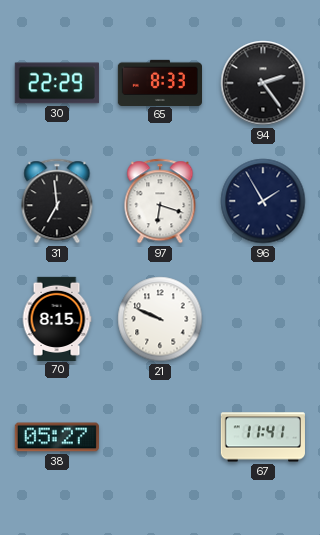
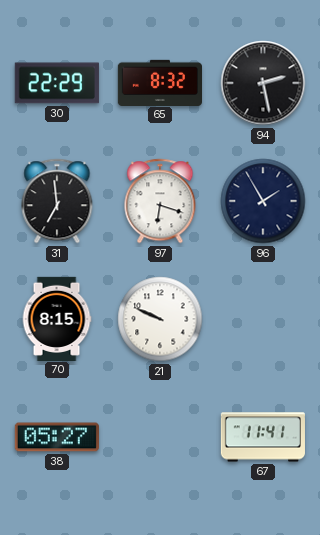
65: 8:33 -> 8:32 (159, 82)
94: 2:24 -> 2:28 (263, 83)
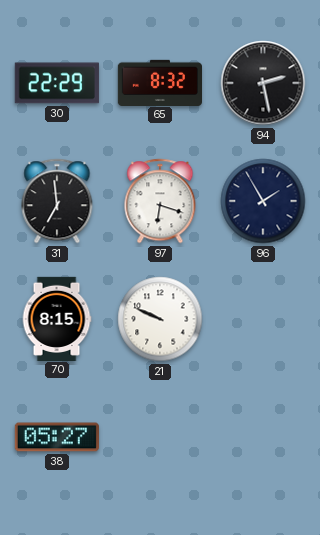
67: 11:41 -> none (263, 437)
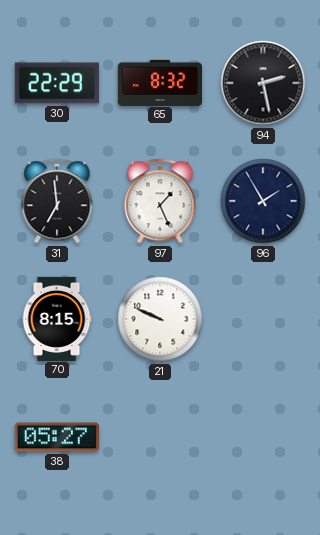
97: 6:18 -> 1:26 (160, 201)
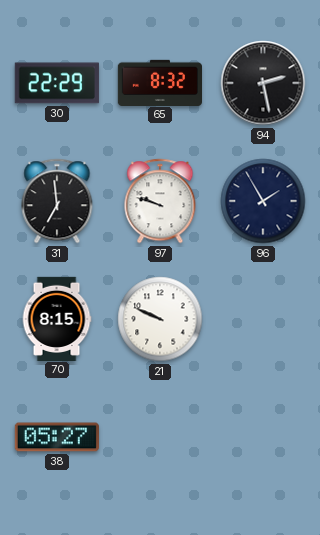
97: 1:26 -> 9:48 (160, 201)
